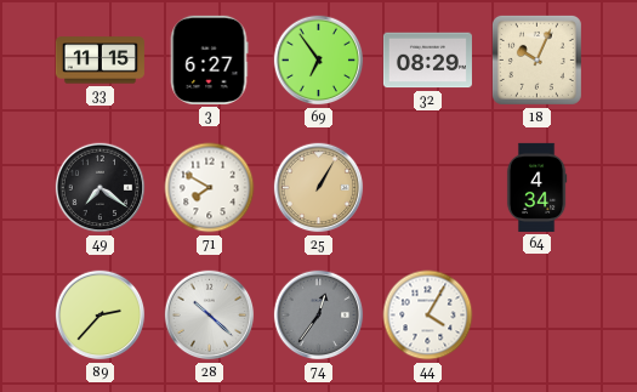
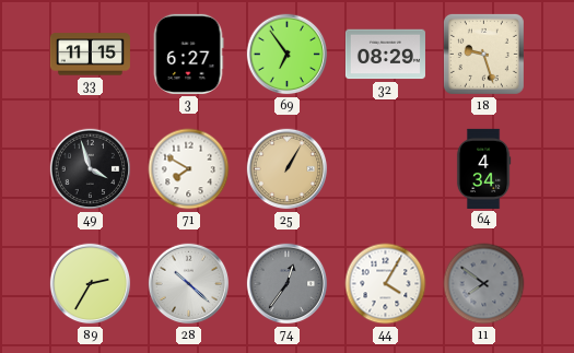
18: 10:04 -> 9:27 (483, 54)
49: 7:21 -> 3:57 (91, 169)
89: 2:37 -> 2:35 (91, 284)
11: none -> 7:51 (484, 284)
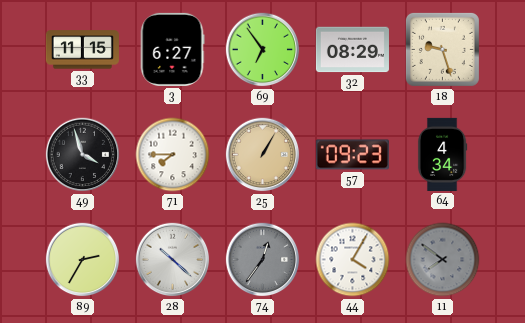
71: 7:50 -> 7:45 (173, 155)
57: none -> 09:23 (352, 155)
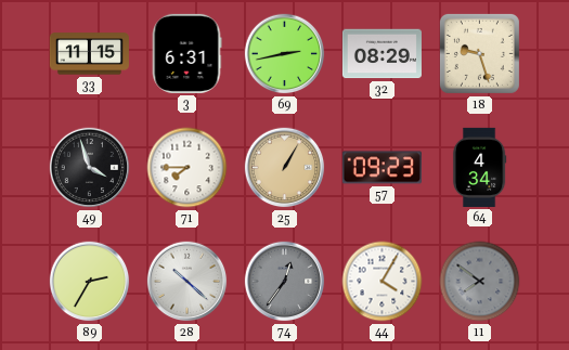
3: 6:27 -> 6:31 (186, 53)
69: 6:54 -> 2:43 (285, 54)
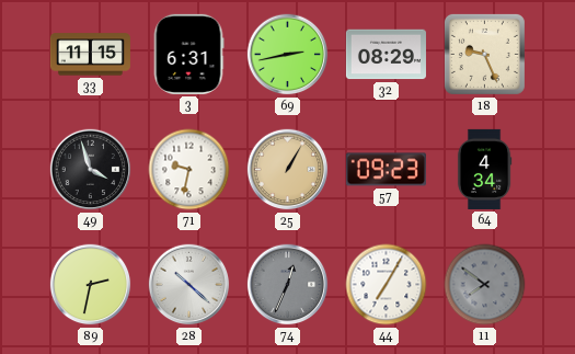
18: 9:27 -> 9:26 (484, 54)
71: 7:45 -> 9:32 (189, 170)
89: 2:35 -> 2:32 (91, 285)
74: 12:36 -> 12:34 (288, 285)
44: 4:05 -> 7:05 (387, 285)
